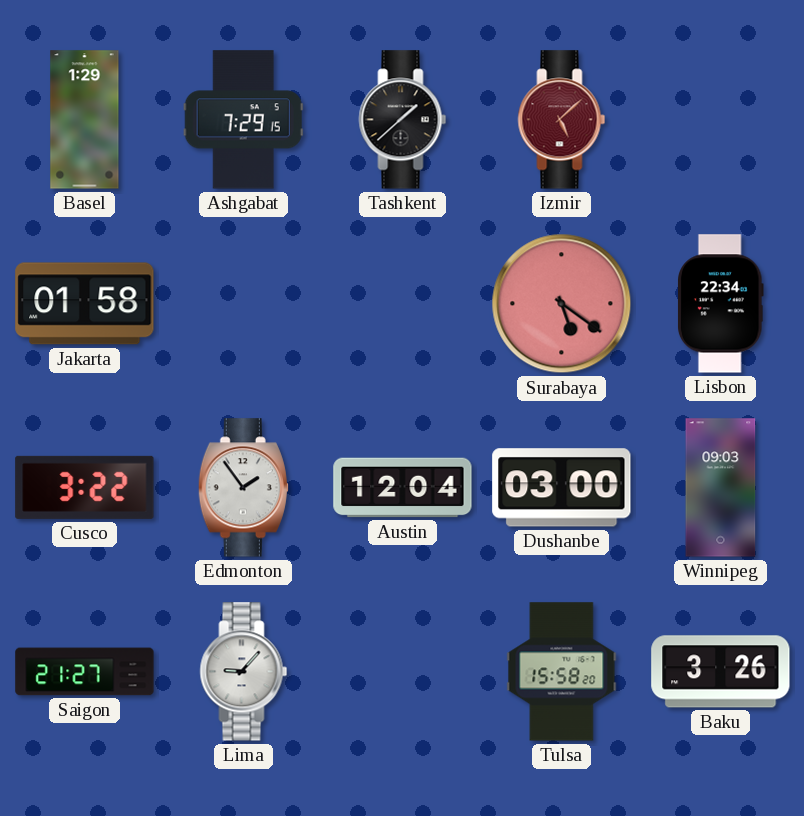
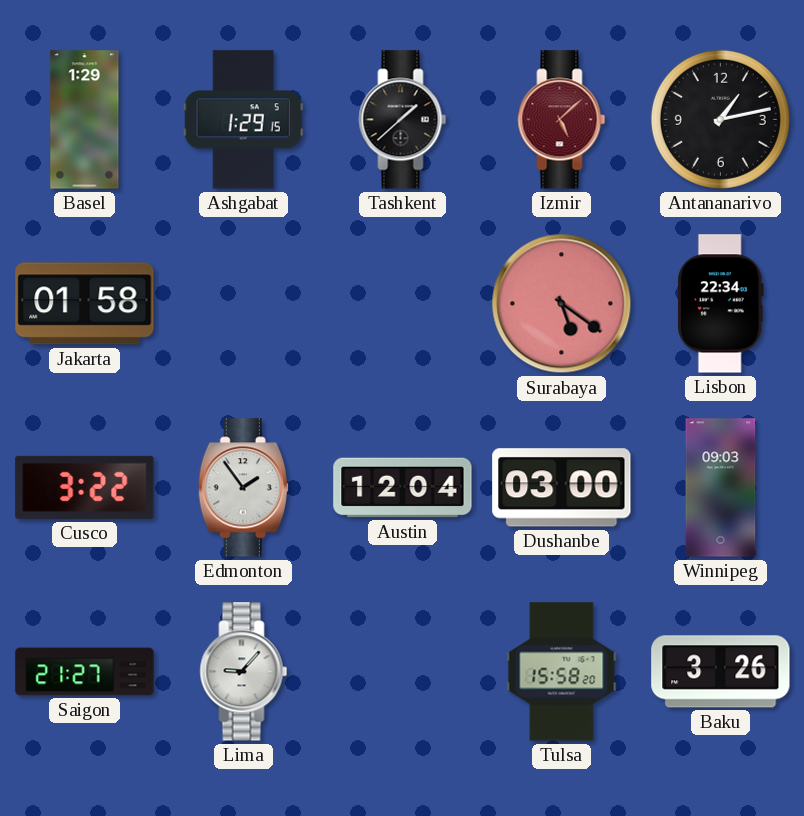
Ashgabat: 7:29 -> 1:29 (243, 120)
Antananarivo: none -> 1:13 (720, 119)
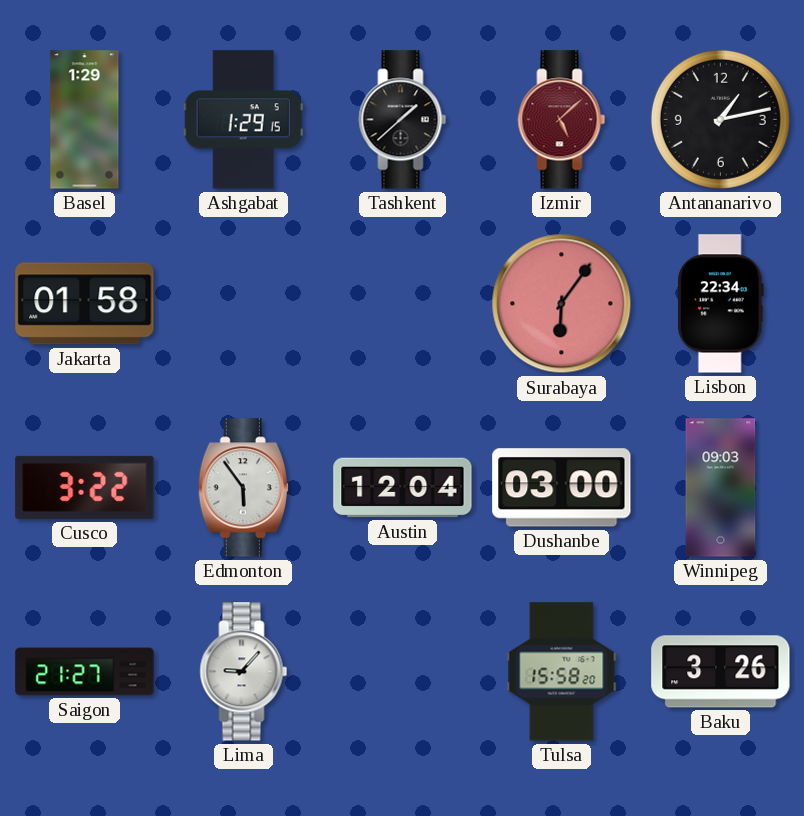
Surabaya: 5:21 -> 6:06 (562, 304)
Edmonton: 1:54 -> 5:54 (243, 488)
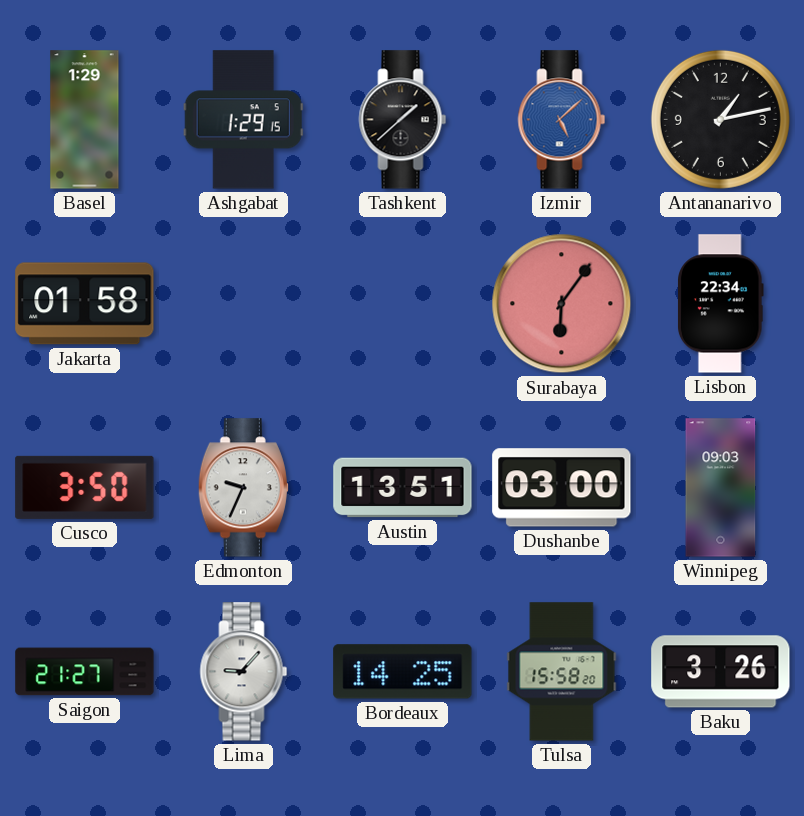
Izmir dial: burgundy -> blue (562, 120)
Cusco: 3:22 -> 3:50 (85, 487)
Edmonton: 5:54 -> 9:34 (243, 488)
Austin: 12:04 -> 13:51 (403, 488)
Bordeaux: none -> 14:25 (403, 672)
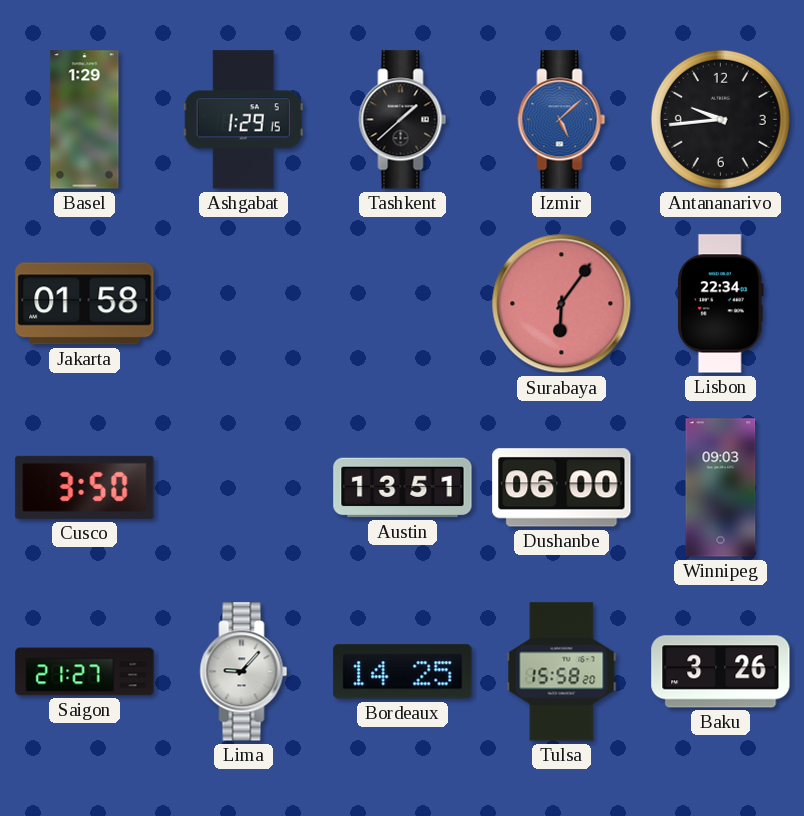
Antananarivo: 1:13 -> 9:44 (720, 119)
Edmonton: 9:34 -> none (243, 488)
Dushanbe: 03:00 -> 06:00 (562, 488)
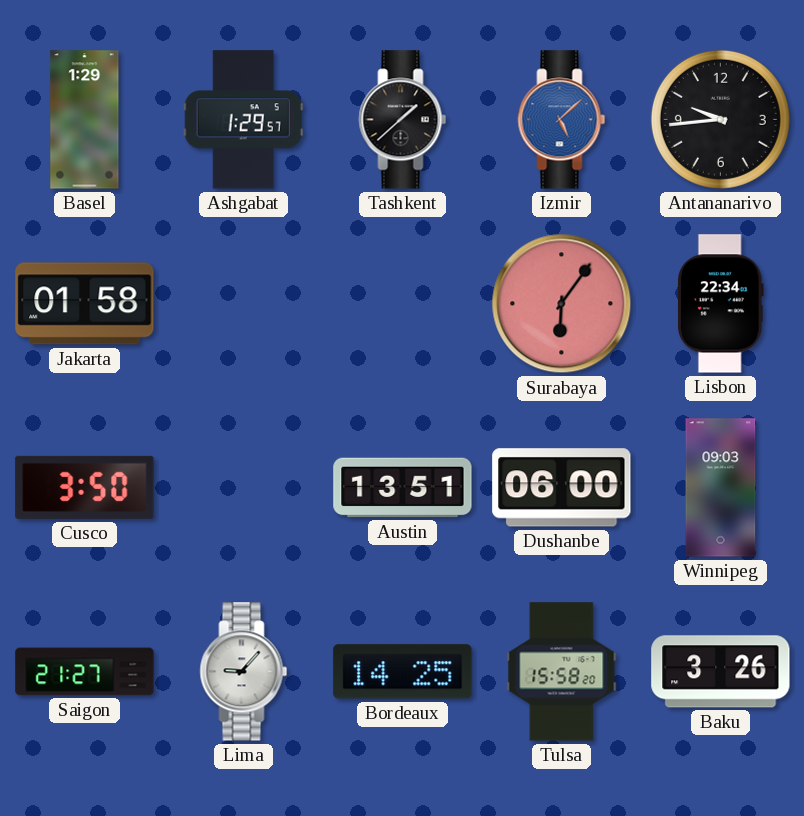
Ashgabat: 1:29:15 -> 1:29:57 (243, 120)
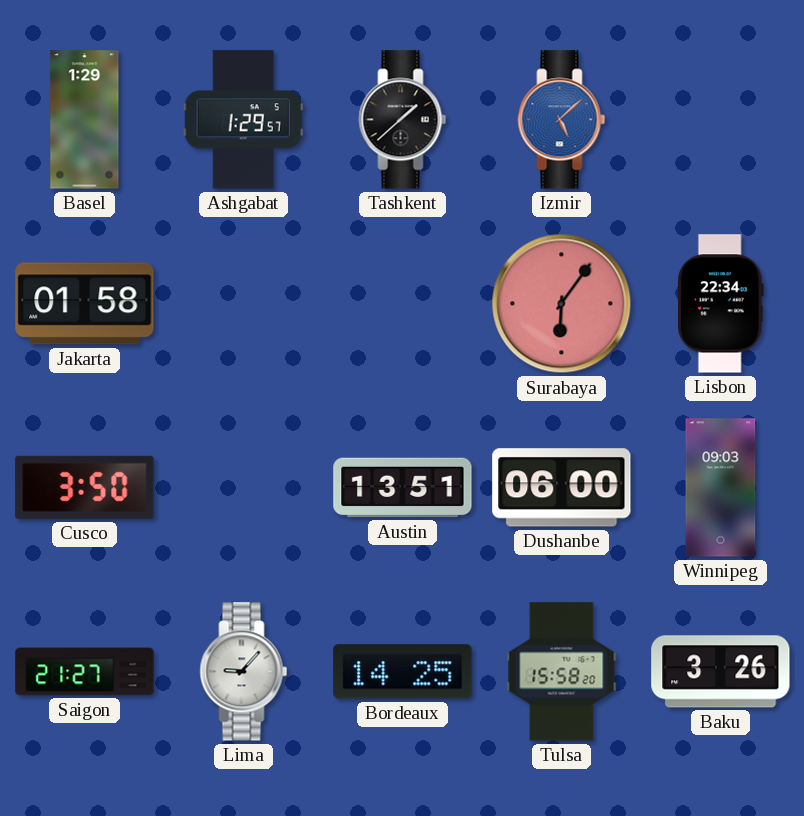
Antananarivo: 9:44 -> none (720, 119)
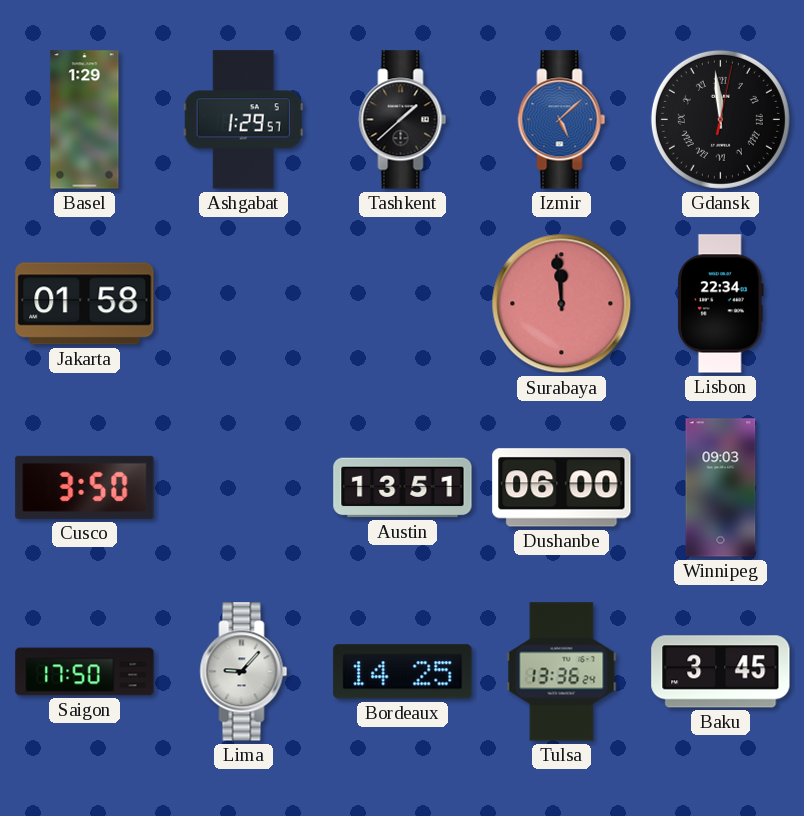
Gdansk: none -> 11:59 (720, 119)
Surabaya: 6:06 -> 11:59 (562, 304)
Saigon: 21:27 -> 17:50 (85, 672)
Tulsa: 15:58 -> 13:36 (562, 672)
Baku: 3:26 -> 3:45 (721, 672)
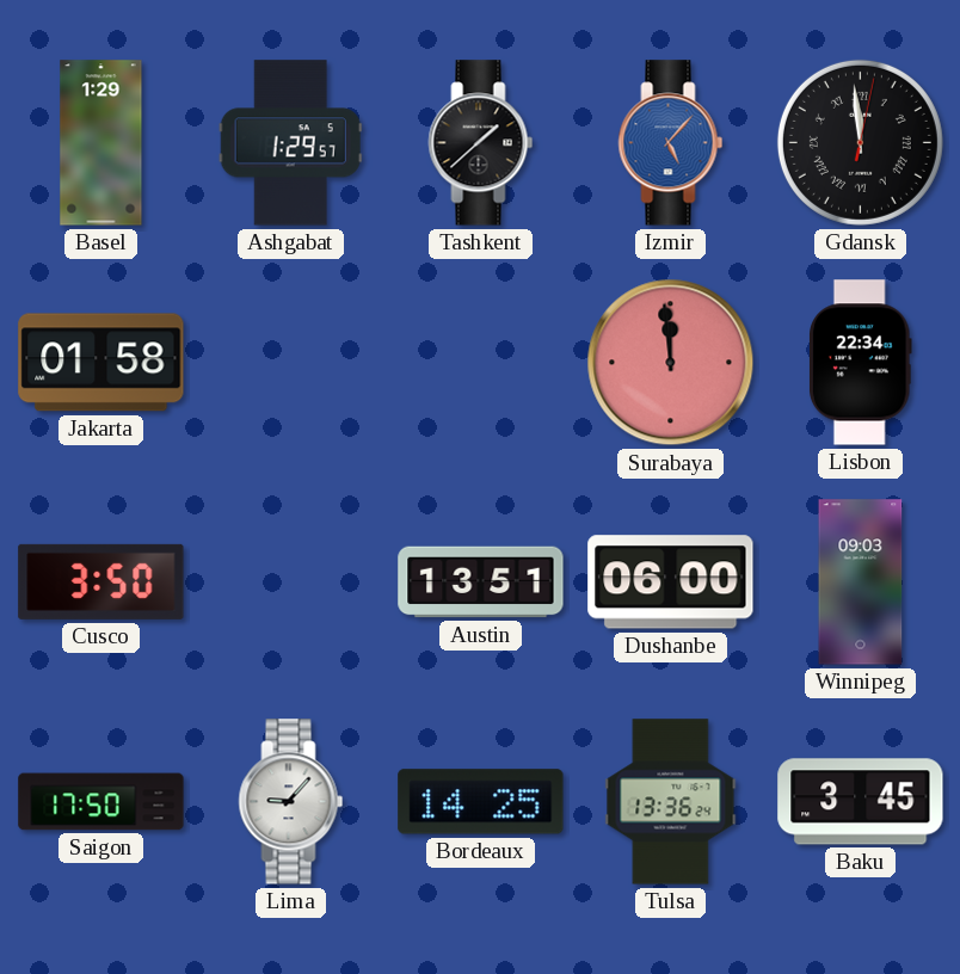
Izmir: 5:08 -> 5:07 (671, 143)
